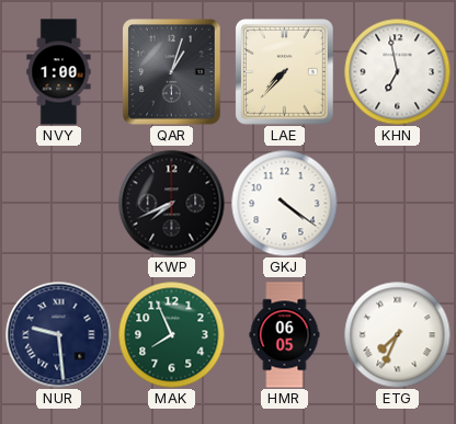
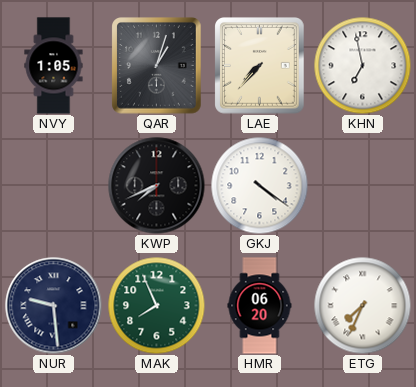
NVY: 1:00 -> 1:05 (54, 66)
HMR: 06:05 -> 06:20 (260, 306)
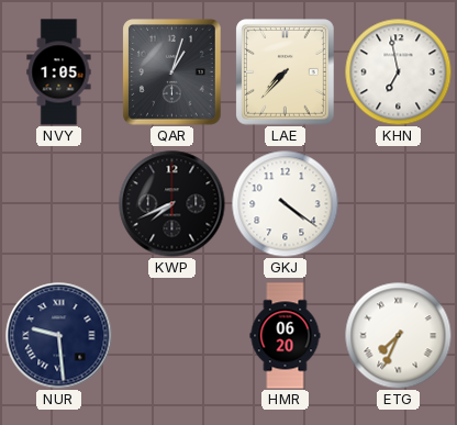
MAK: 7:56 -> none (156, 305)
